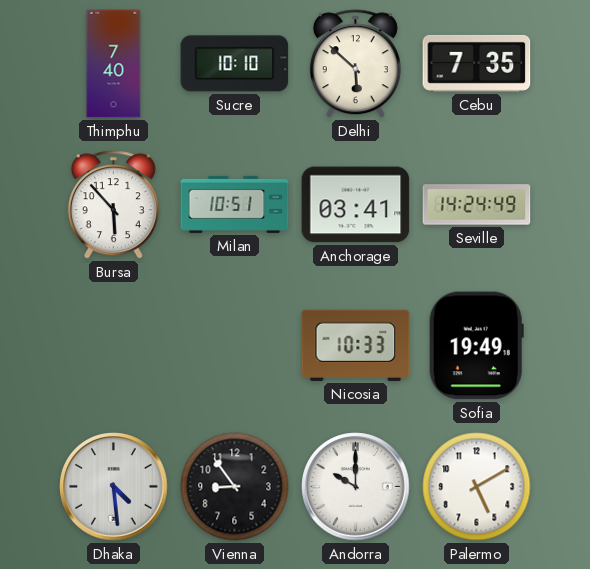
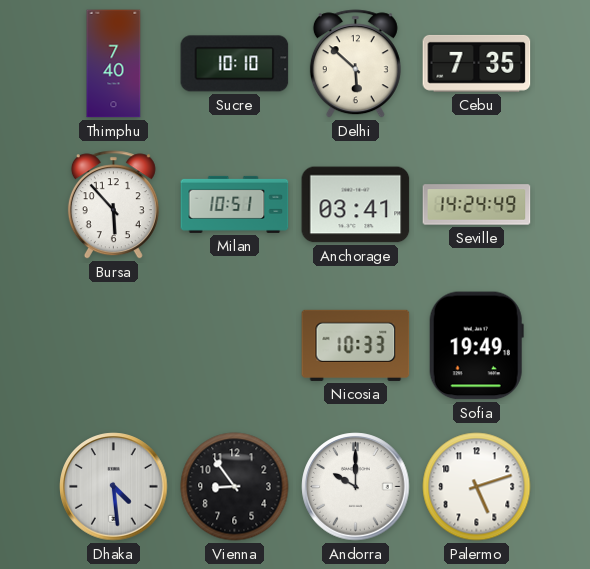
Palermo: 5:10 -> 5:12 (477, 487)
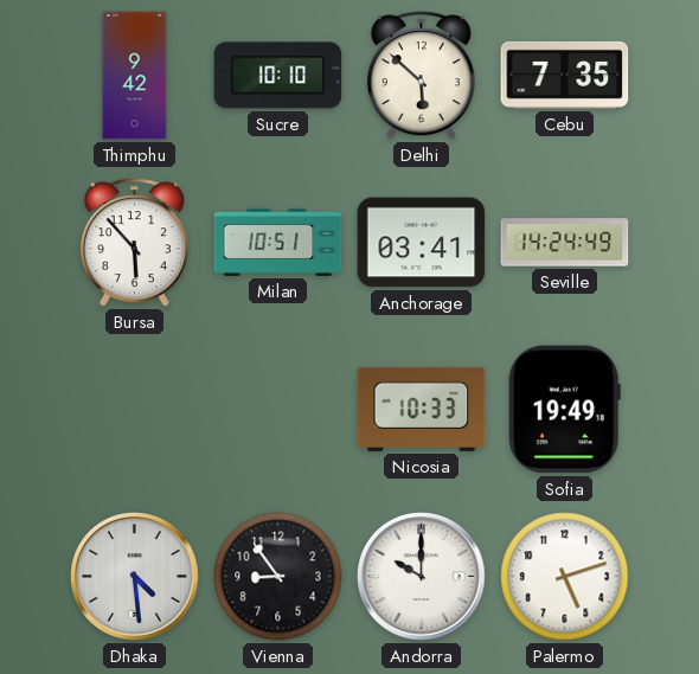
Thimphu: 7:40 -> 9:42 (135, 76)
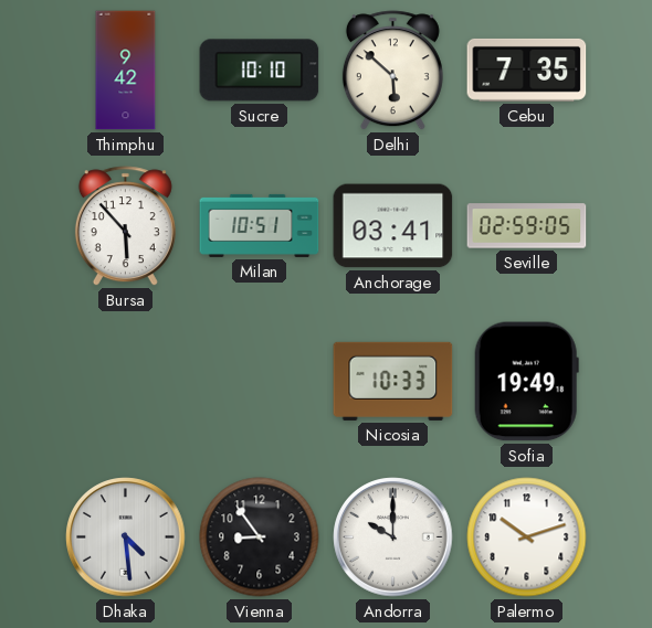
Seville: 14:24 -> 02:59 (527, 226)
Palermo: 5:12 -> 10:12 (527, 537)
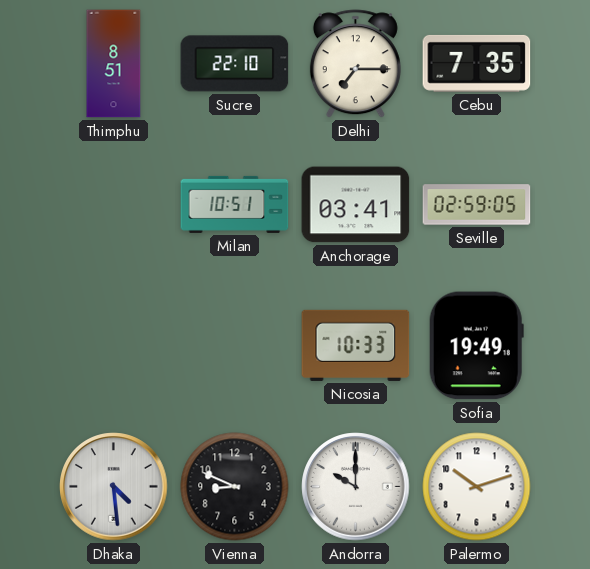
Thimphu: 9:42 -> 8:51 (114, 64)
Sucre: 10:10 -> 22:10 (235, 64)
Delhi: 5:52 -> 7:15 (355, 64)
Bursa: 5:53 -> none (125, 226)
Vienna: 8:54 -> 8:49 (235, 487)
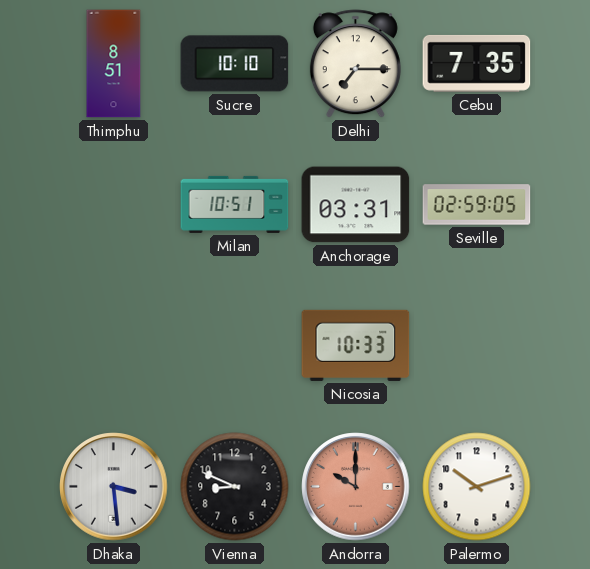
Sucre: 22:10 -> 10:10 (235, 64)
Anchorage: 03:41 -> 03:31 (356, 205)
Sofia: 19:49 -> none (476, 346)
Dhaka: 4:29 -> 3:29 (114, 487)
Andorra dial: white -> salmon (356, 487)
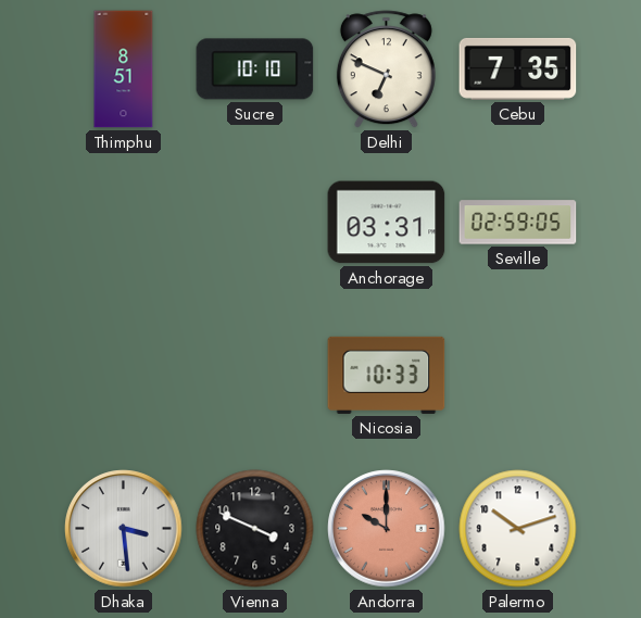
Delhi: 7:15 -> 6:49 (386, 70)
Milan: 10:51 -> none (235, 204)
Vienna: 8:49 -> 3:49 (255, 529)
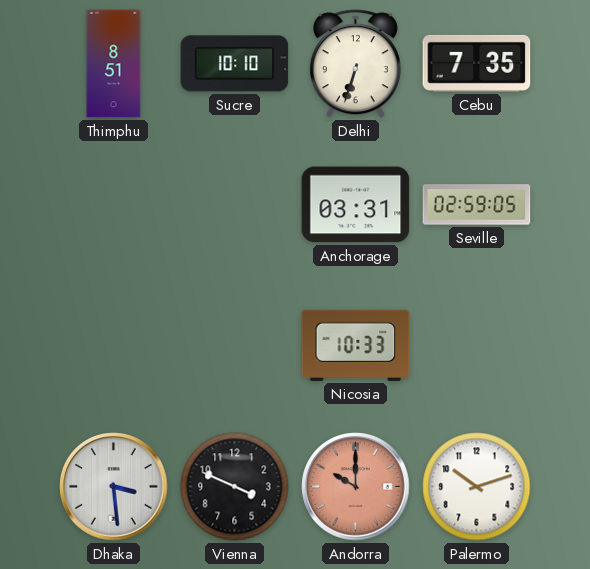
Delhi: 6:49 -> 6:33 (355, 64)
